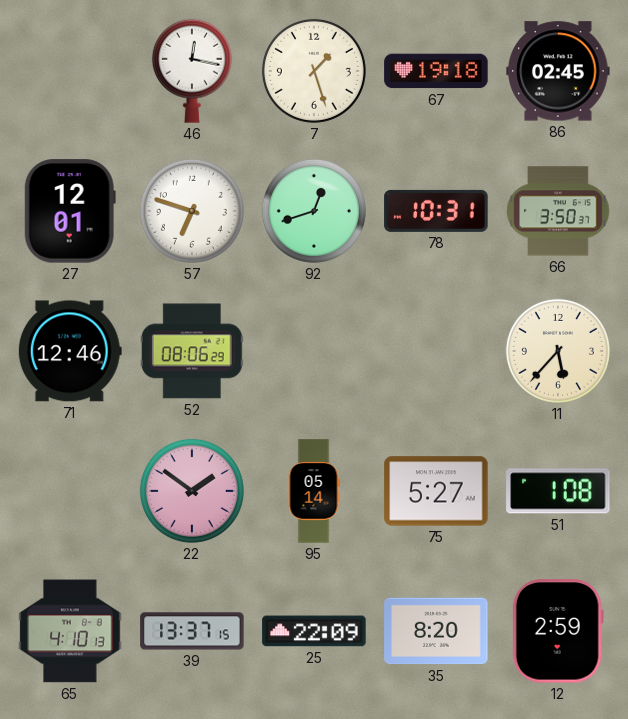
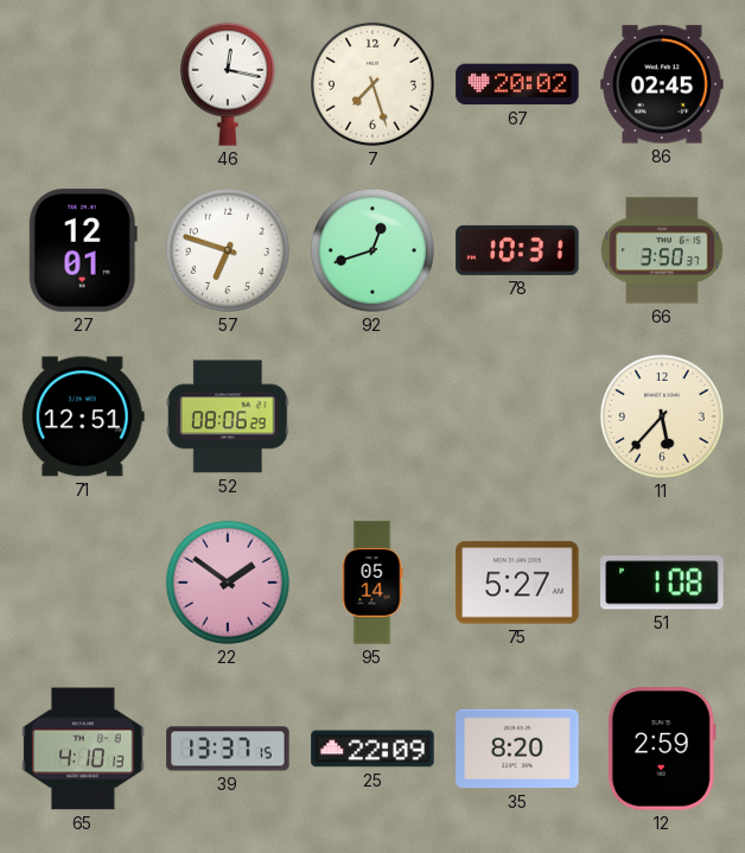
7: 1:27 -> 7:27 (372, 84)
67: 19:18 -> 20:02 (517, 84)
71: 12:46 -> 12:51 (83, 416)
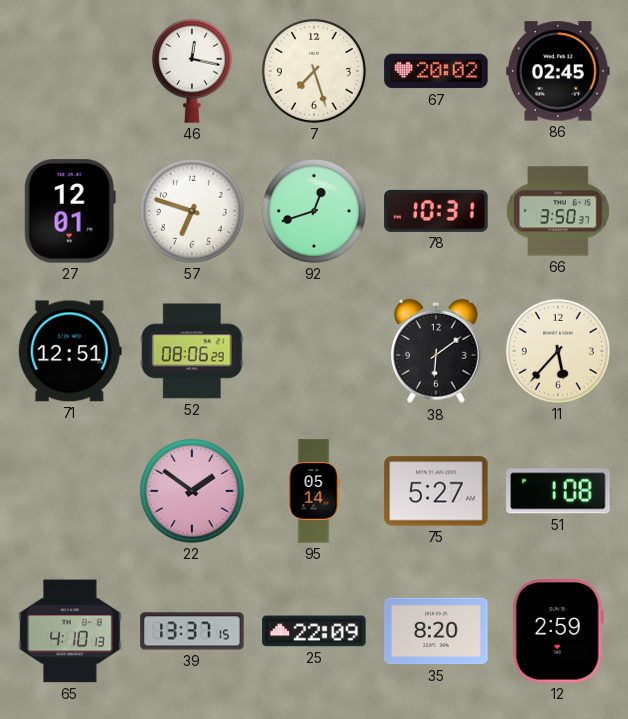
38: none -> 6:09 (437, 351)
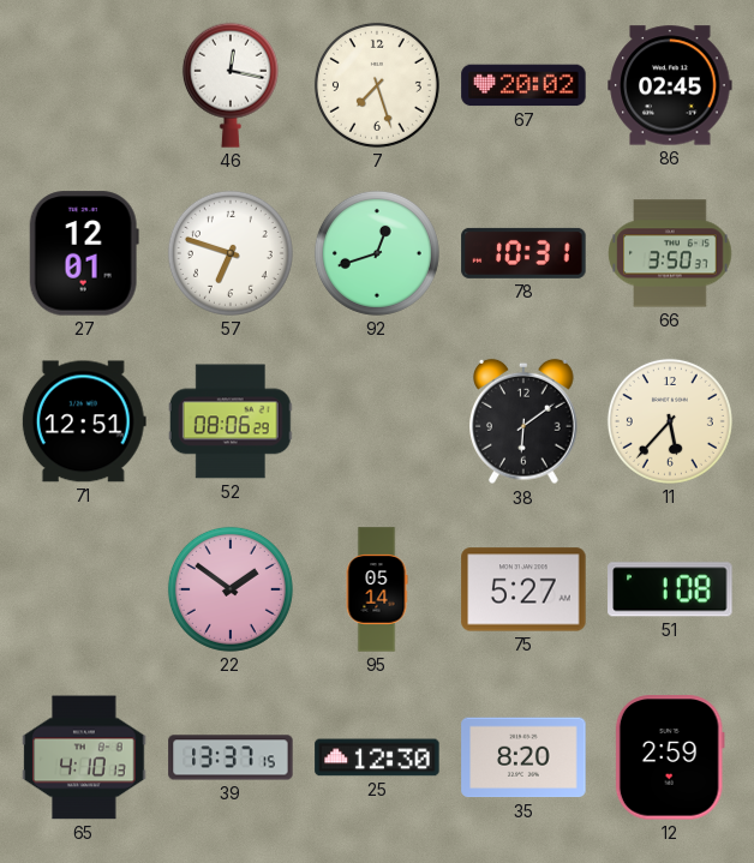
25: 22:09 -> 12:30 (377, 757)
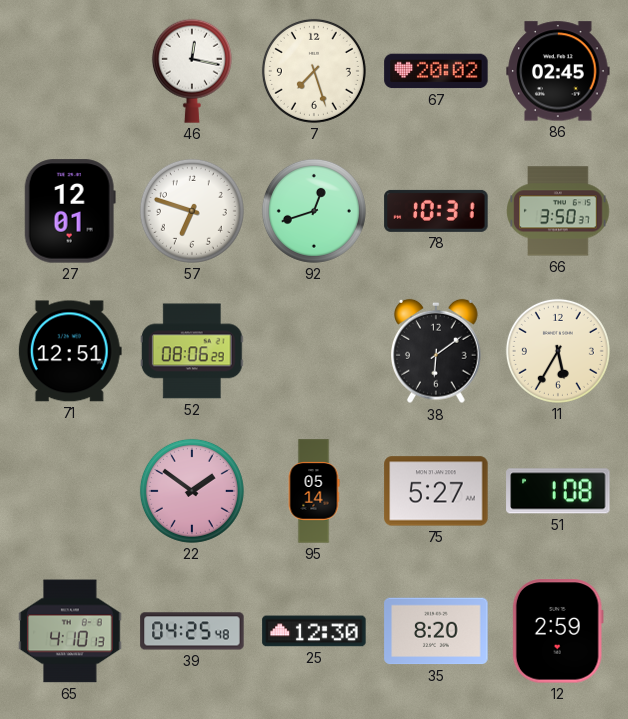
11: 5:37 -> 5:35 (558, 351)
39: 13:37 -> 04:25 (192, 631)
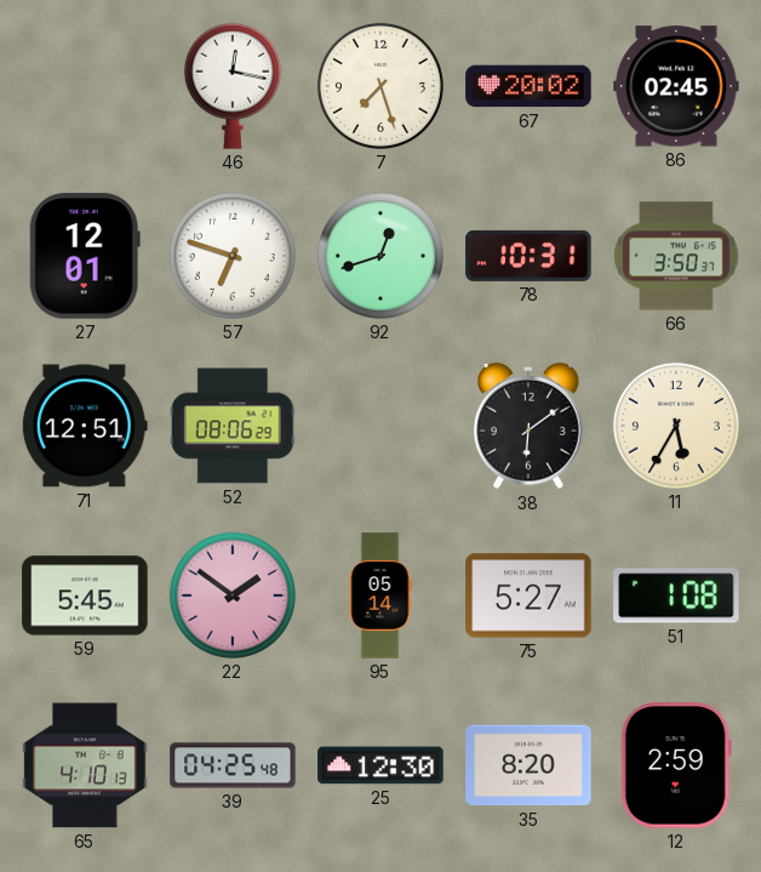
59: none -> 5:45 (85, 595)
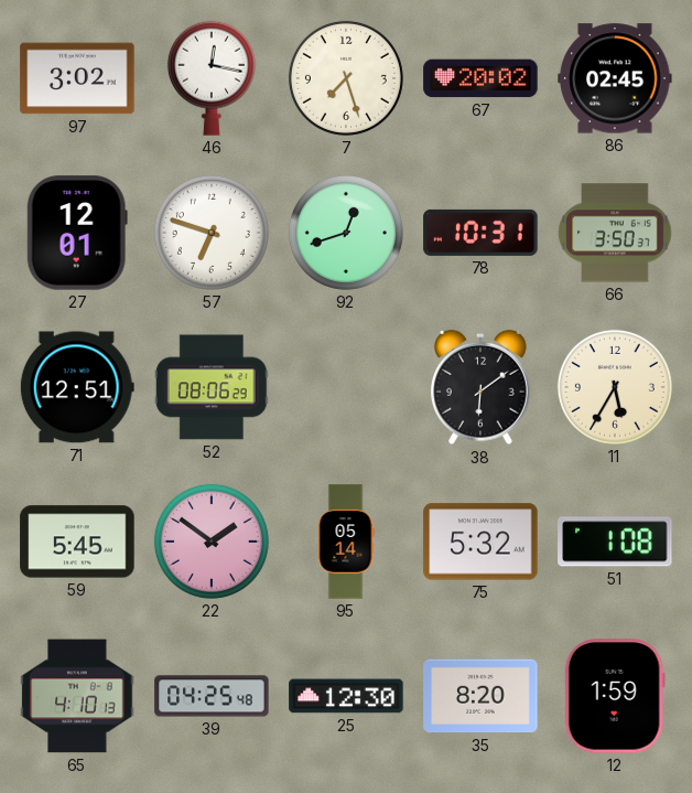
97: none -> 3:02 (77, 78)
75: 5:27 -> 5:32 (480, 542)
12: 2:59 -> 1:59 (615, 696)
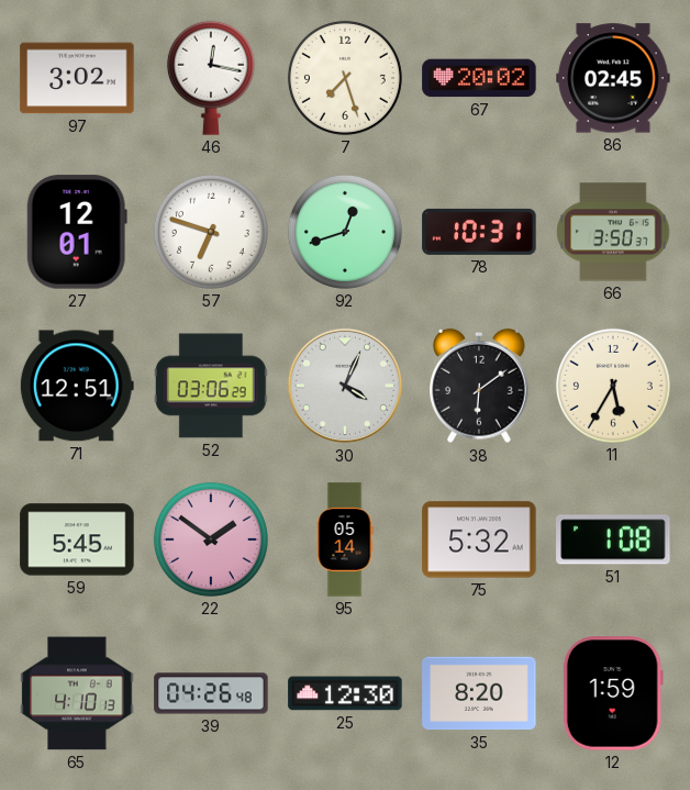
52: 08:06 -> 03:06 (211, 386)
30: none -> 4:04 (345, 386)
39: 04:25 -> 04:26 (211, 693)
